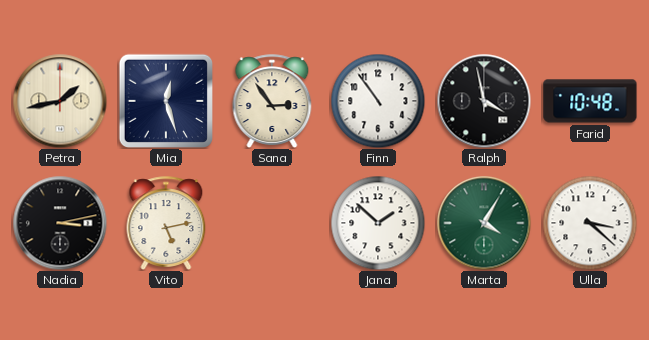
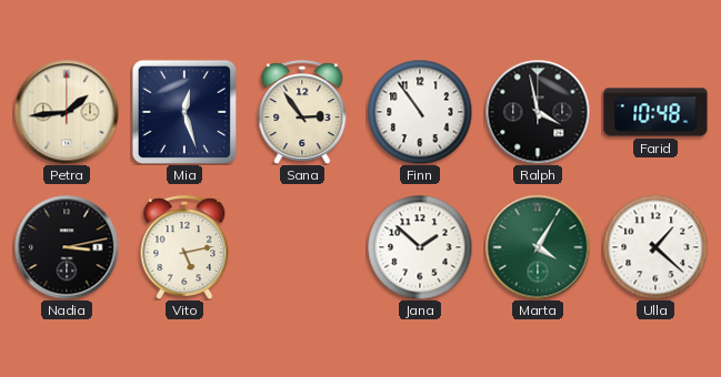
Petra: 1:43 -> 1:44 (67, 112)
Ulla: 3:22 -> 1:22 (655, 247)
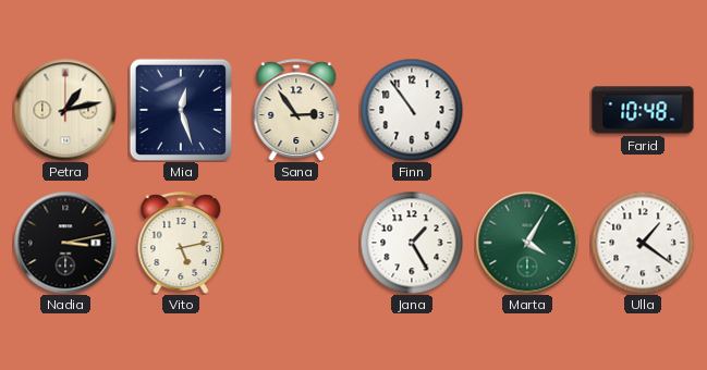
Petra: 1:44 -> 1:13 (65, 110)
Ralph: 3:58 -> none (538, 112)
Jana: 1:52 -> 1:25 (412, 243)
Ulla: 1:22 -> 1:21 (643, 243)
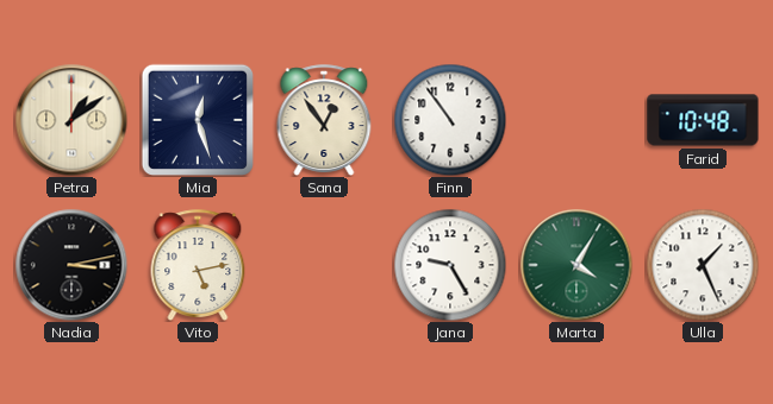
Petra: 1:13 -> 1:09 (71, 120)
Sana: 2:54 -> 12:54 (324, 120)
Jana: 1:25 -> 9:25 (450, 265)
Ulla: 1:21 -> 1:26 (703, 265)
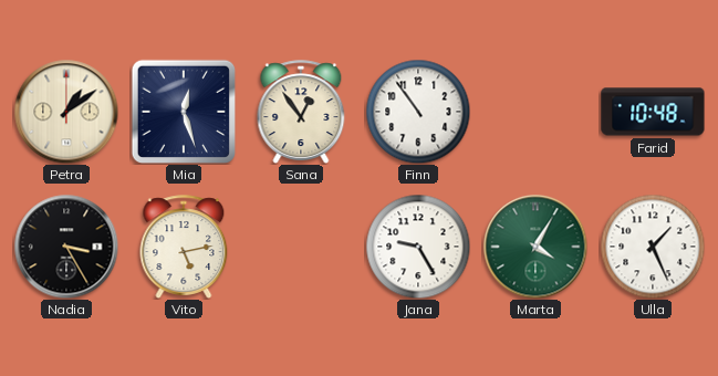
Nadia: 3:13 -> 3:25 (66, 247)
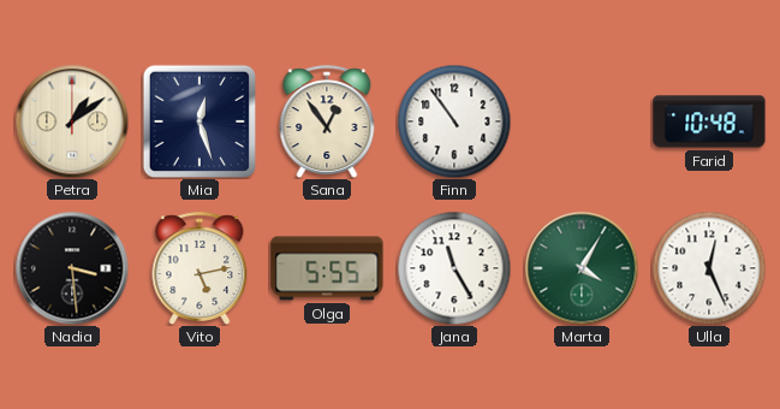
Nadia: 3:25 -> 3:29 (72, 268)
Olga: none -> 5:55 (327, 268)
Jana: 9:25 -> 11:25 (454, 268)
Ulla: 1:26 -> 12:26 (709, 268)
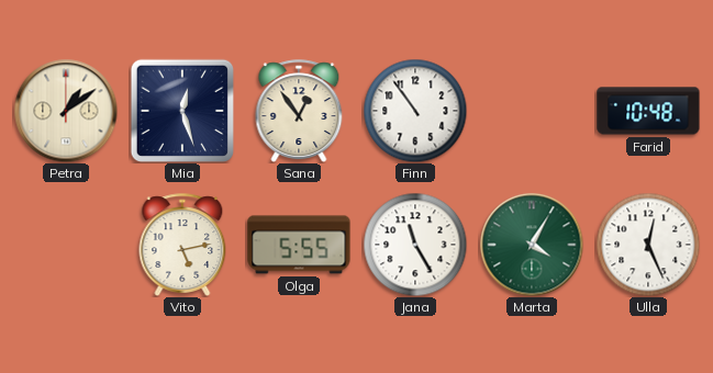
Nadia: 3:29 -> none (72, 268)
